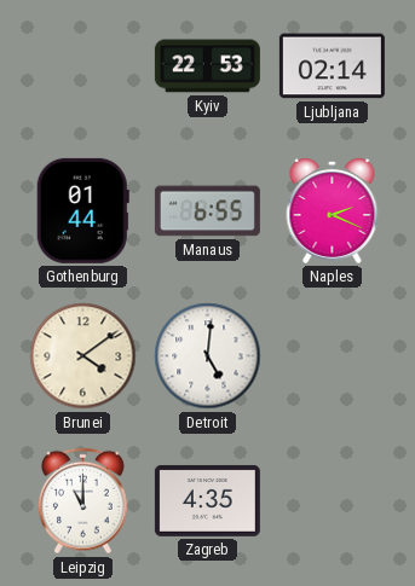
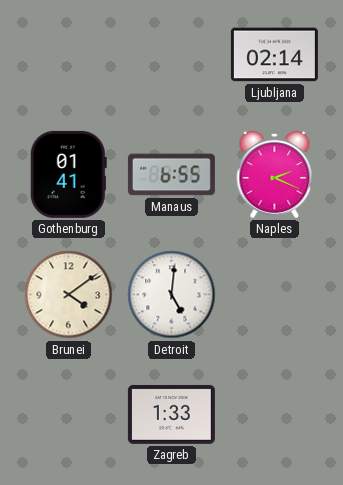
Kyiv: 22:53 -> none (207, 66)
Gothenburg: 01:44 -> 01:41 (68, 174)
Leipzig: 11:00 -> none (82, 501)
Zagreb: 4:35 -> 1:33 (171, 414)
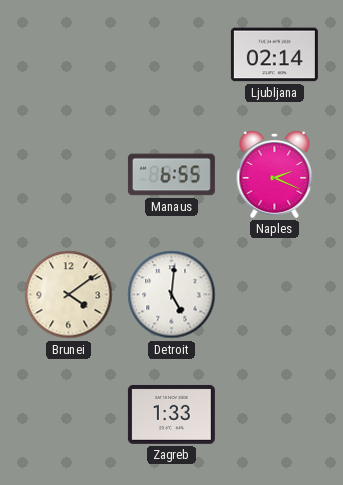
Gothenburg: 01:41 -> none (68, 174)
